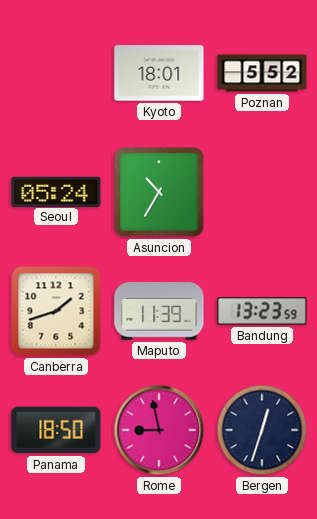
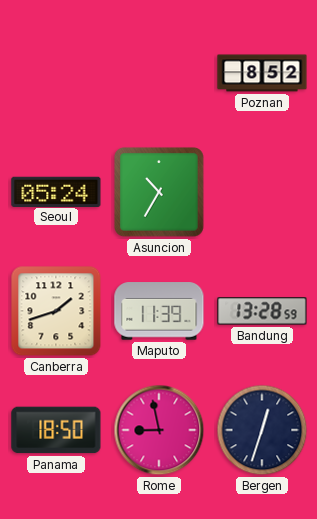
Kyoto: 18:01 -> none (159, 73)
Poznan: 5:52 -> 8:52 (262, 73)
Bandung: 13:23 -> 13:28 (262, 311)
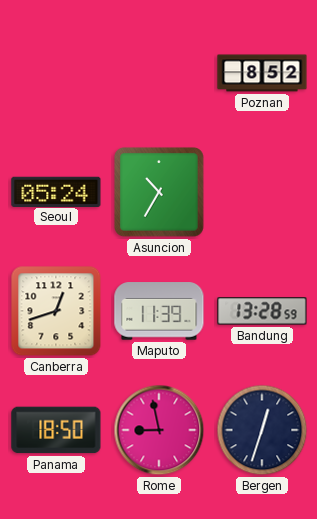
Canberra: 1:42 -> 12:42 (56, 311)
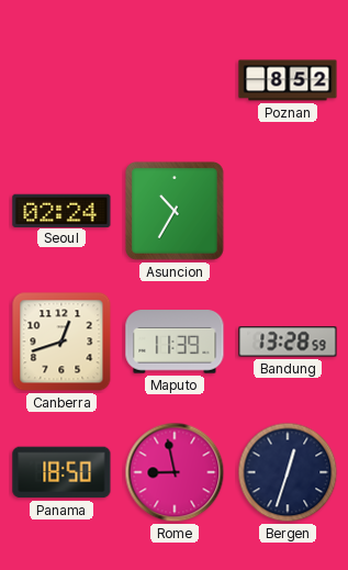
Seoul: 05:24 -> 02:24 (61, 210)
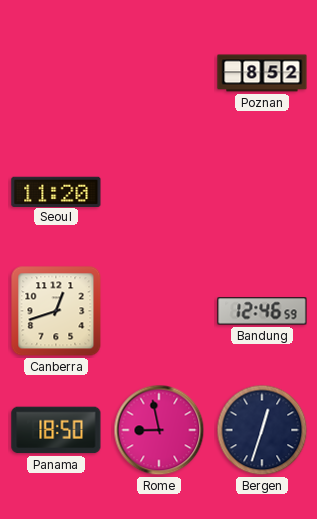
Seoul: 02:24 -> 11:20 (56, 191)
Asuncion: 10:35 -> none (176, 212)
Maputo: 11:39 -> none (175, 342)
Bandung: 13:28 -> 12:46 (262, 311)
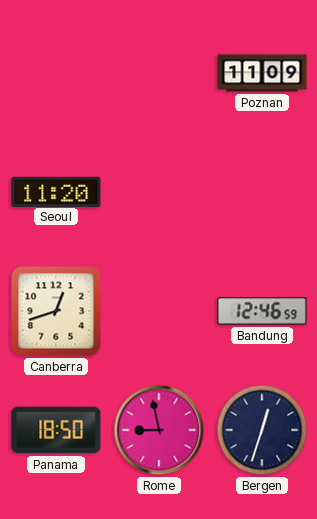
Poznan: 8:52 -> 11:09 (262, 73)
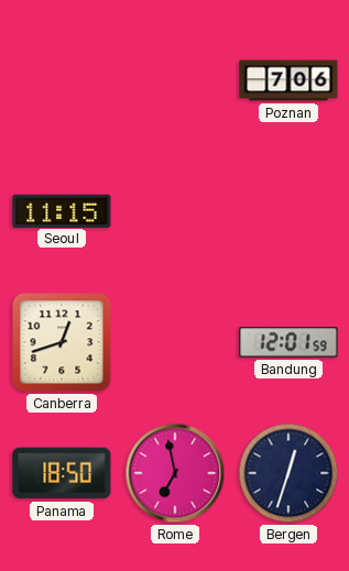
Poznan: 11:09 -> 7:06 (288, 80)
Seoul: 11:20 -> 11:15 (62, 210)
Bandung: 12:46 -> 12:01 (288, 342)
Rome: 8:58 -> 6:58 (175, 473)
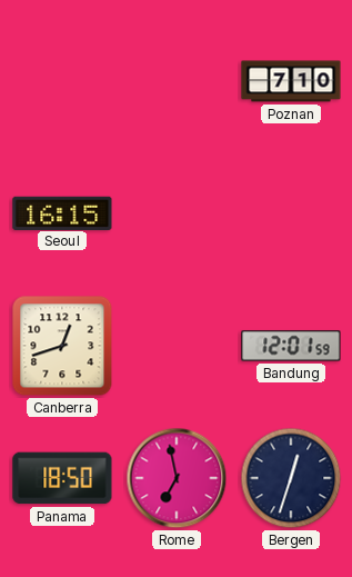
Poznan: 7:06 -> 7:10 (291, 81)
Seoul: 11:15 -> 16:15 (62, 212)
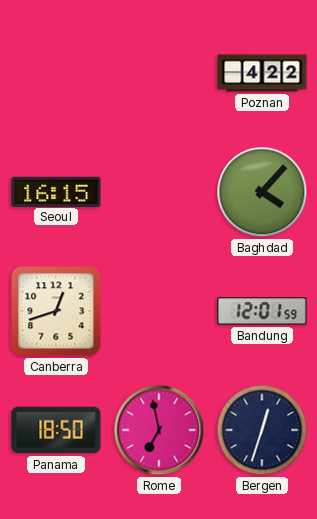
Poznan: 7:10 -> 4:22 (262, 73)
Baghdad: none -> 4:07 (262, 192)
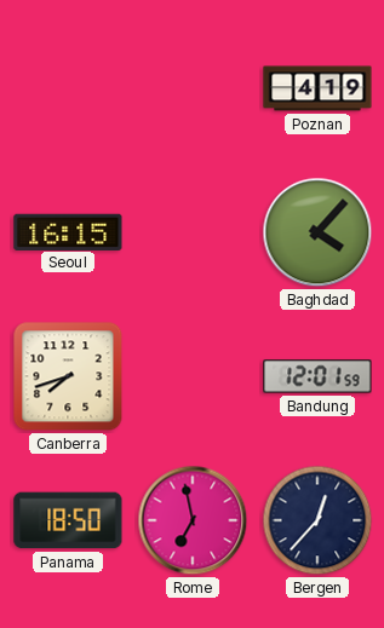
Poznan: 4:22 -> 4:19 (317, 88)
Canberra: 12:42 -> 7:42 (68, 376)
Bergen: 12:33 -> 12:37 (317, 520)
